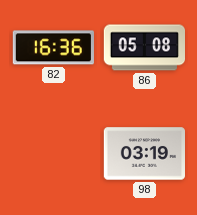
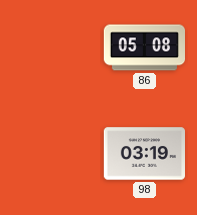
82: 16:36 -> none (53, 48)
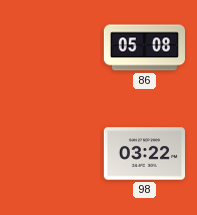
98: 03:19 -> 03:22 (144, 154)
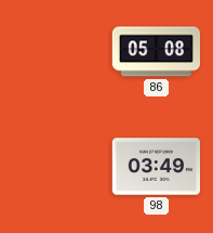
98: 03:22 -> 03:49 (156, 167)
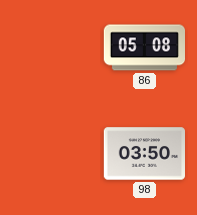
98: 03:49 -> 03:50 (144, 154)
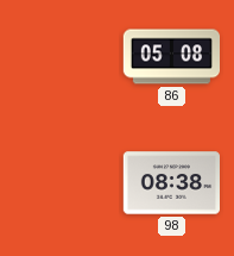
98: 03:50 -> 08:38 (171, 183)
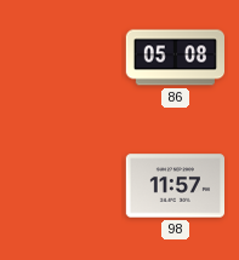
98: 08:38 -> 11:57 (175, 186)
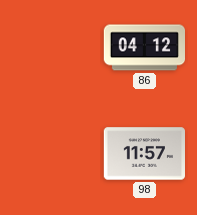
86: 05:08 -> 04:12 (144, 48)
